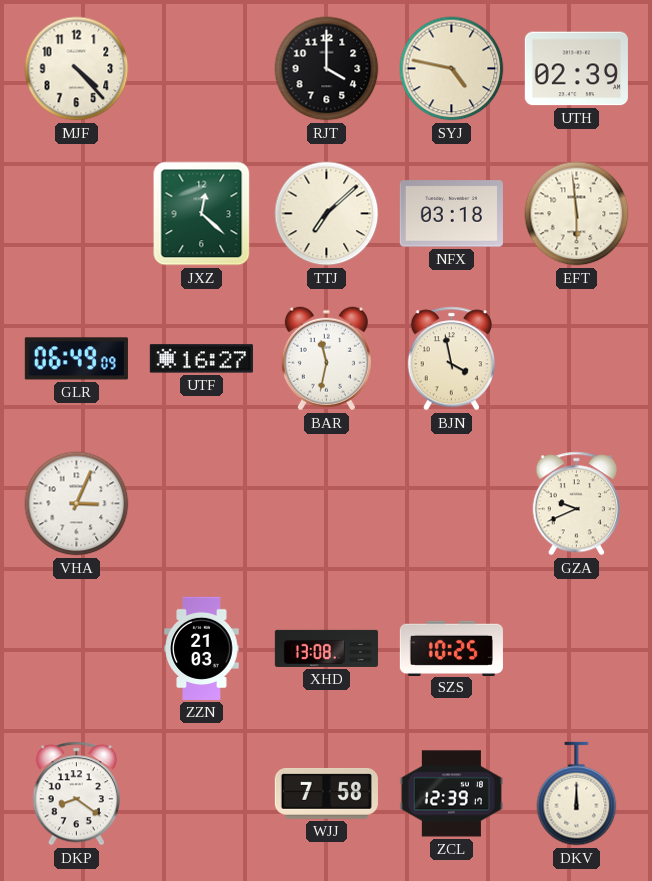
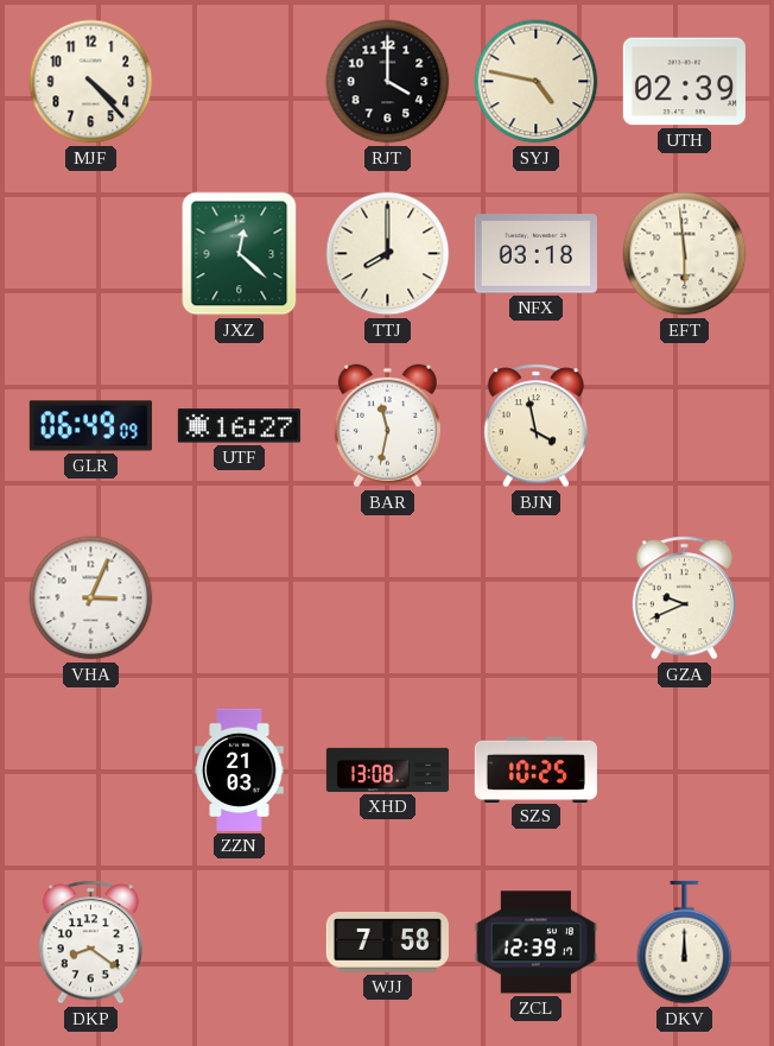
TTJ: 7:08 -> 8:00 (388, 254)
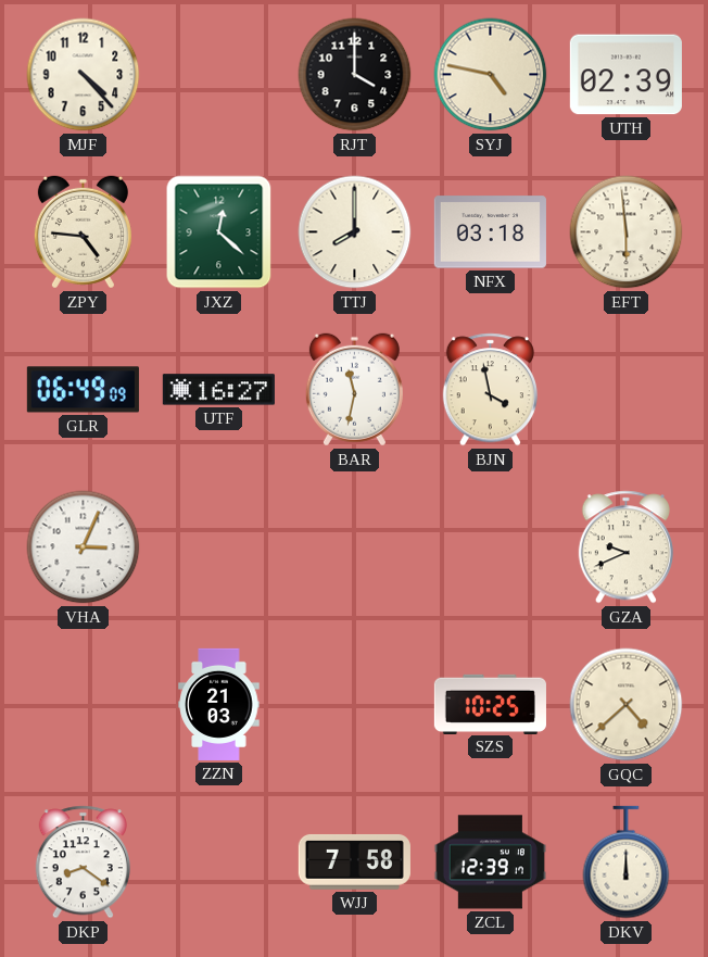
ZPY: none -> 4:46 (83, 232)
XHD: 13:08 -> none (387, 769)
GQC: none -> 4:38 (627, 705)
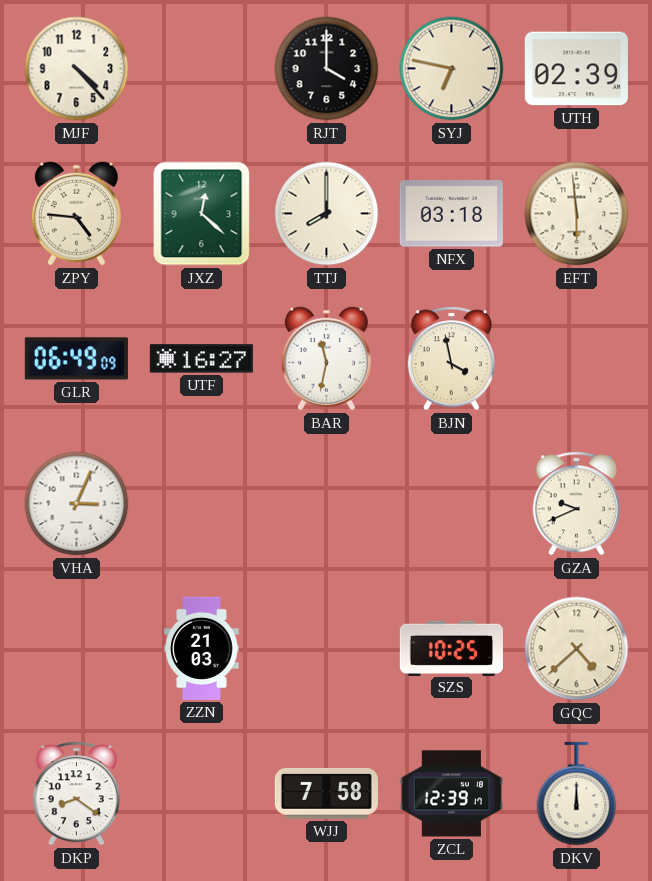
SYJ: 4:47 -> 6:47 (452, 69)
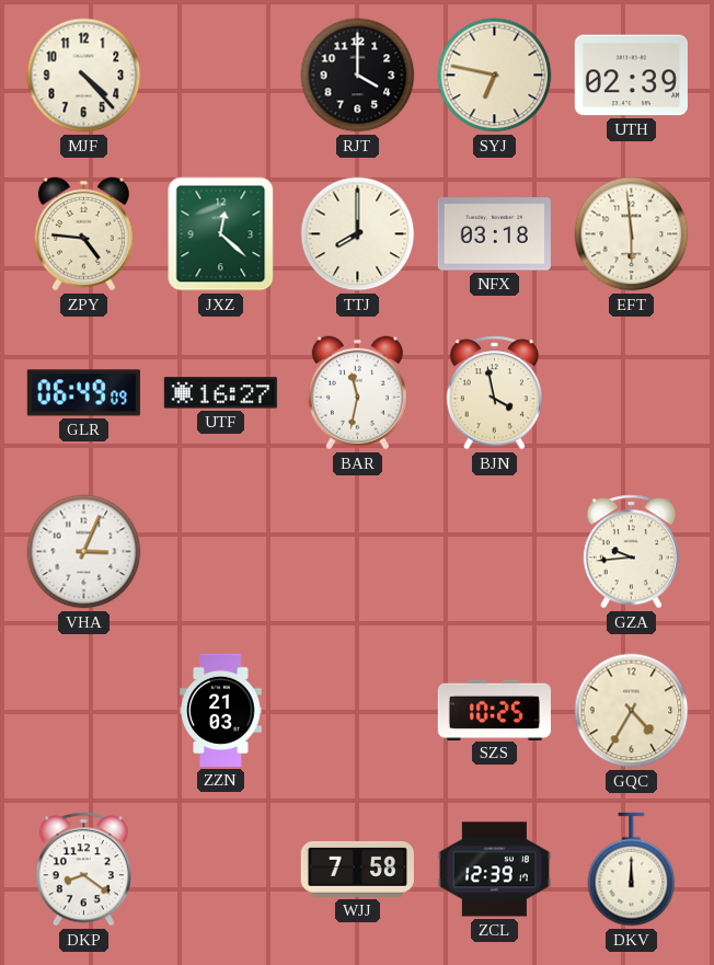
GZA: 9:41 -> 9:44 (631, 552)
GQC: 4:38 -> 4:35 (632, 711)
